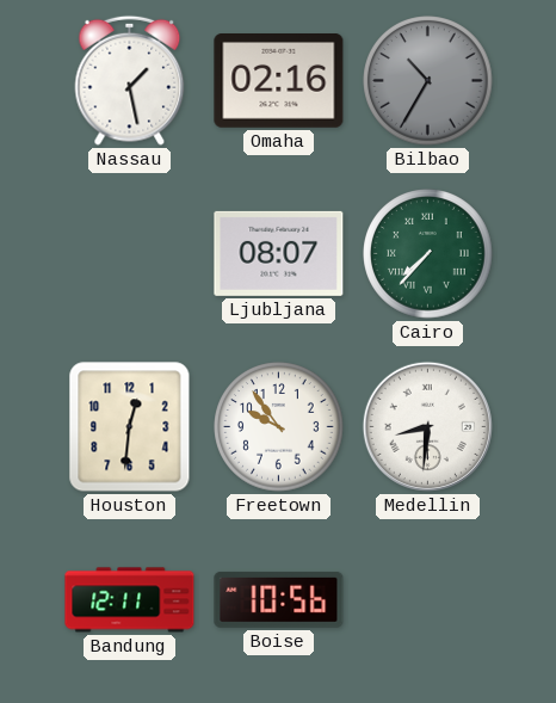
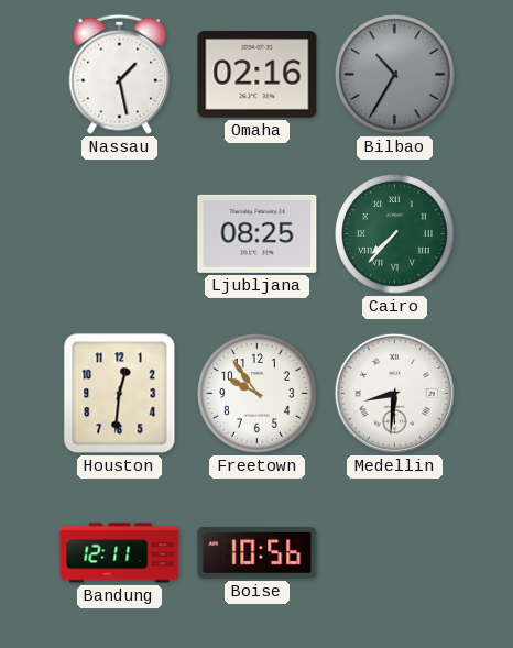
Ljubljana: 08:07 -> 08:25 (258, 233)
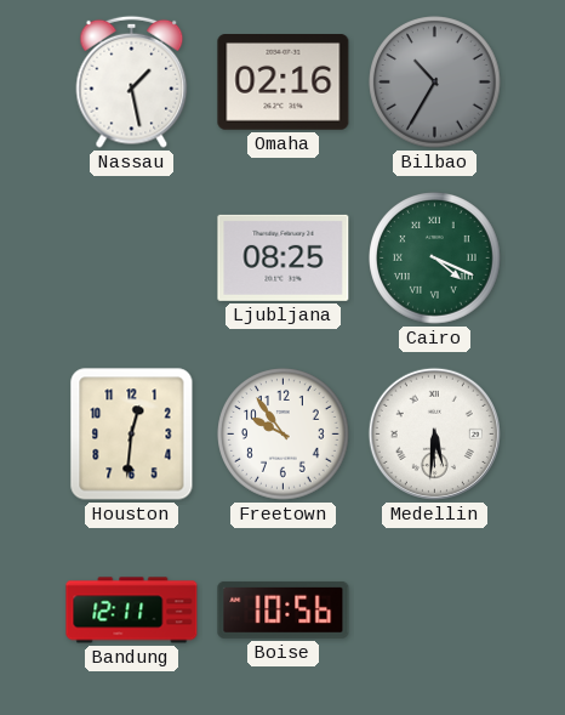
Cairo: 7:37 -> 4:19 (435, 259)
Medellin: 8:31 -> 5:31 (434, 433)
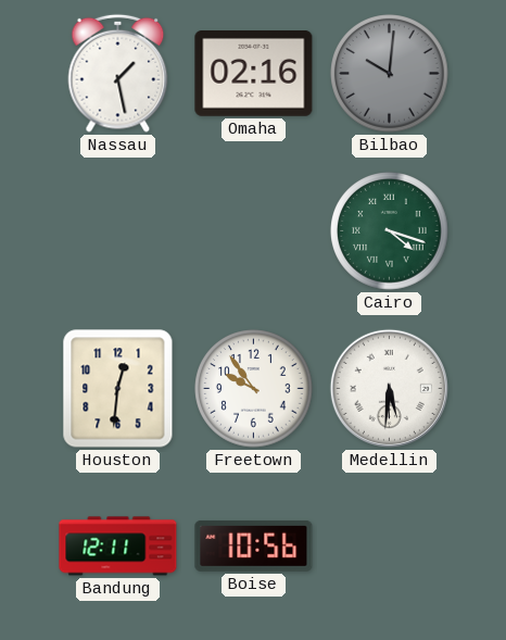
Bilbao: 10:35 -> 10:01 (390, 74)
Ljubljana: 08:25 -> none (284, 257)
Cairo: 4:19 -> 4:18 (390, 231)
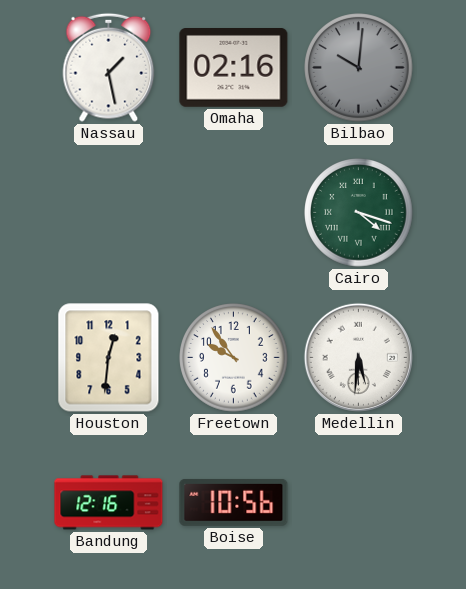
Bandung: 12:11 -> 12:16 (109, 503)
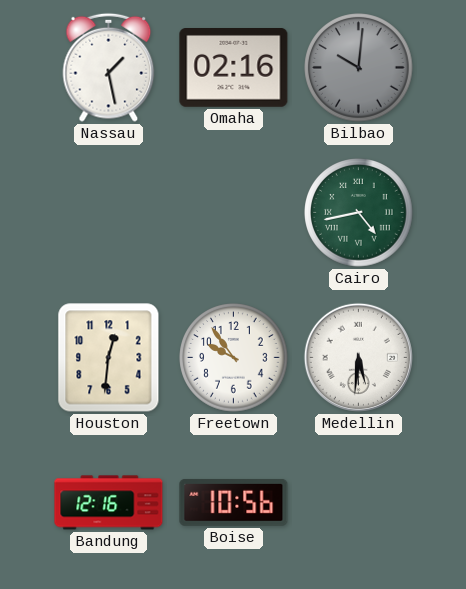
Cairo: 4:18 -> 4:43 (359, 213)
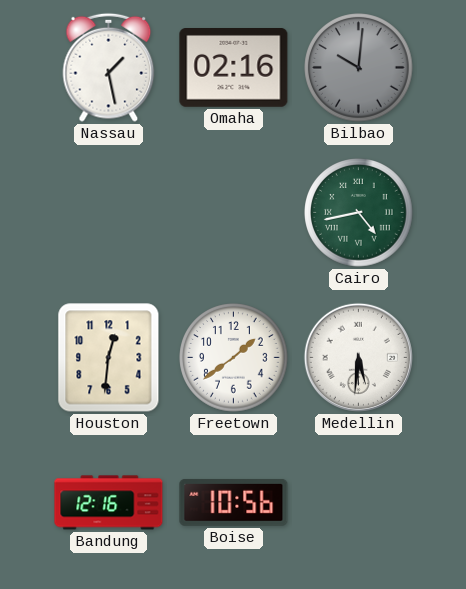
Freetown: 9:54 -> 1:39 (234, 358)
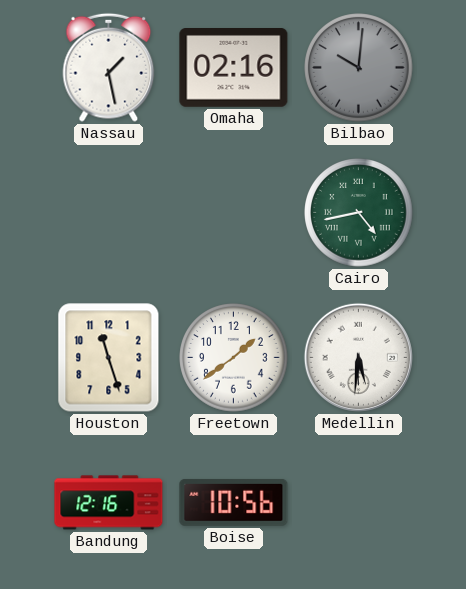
Houston: 12:31 -> 11:27 (109, 358)
